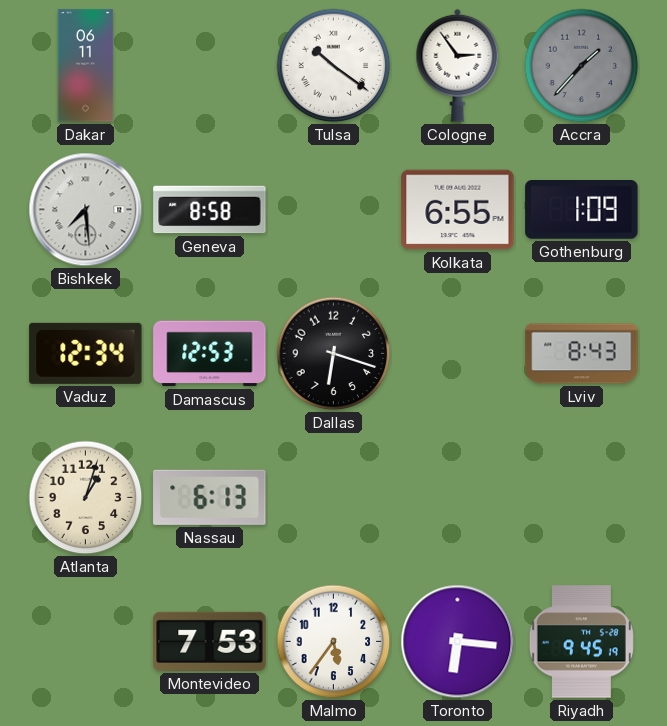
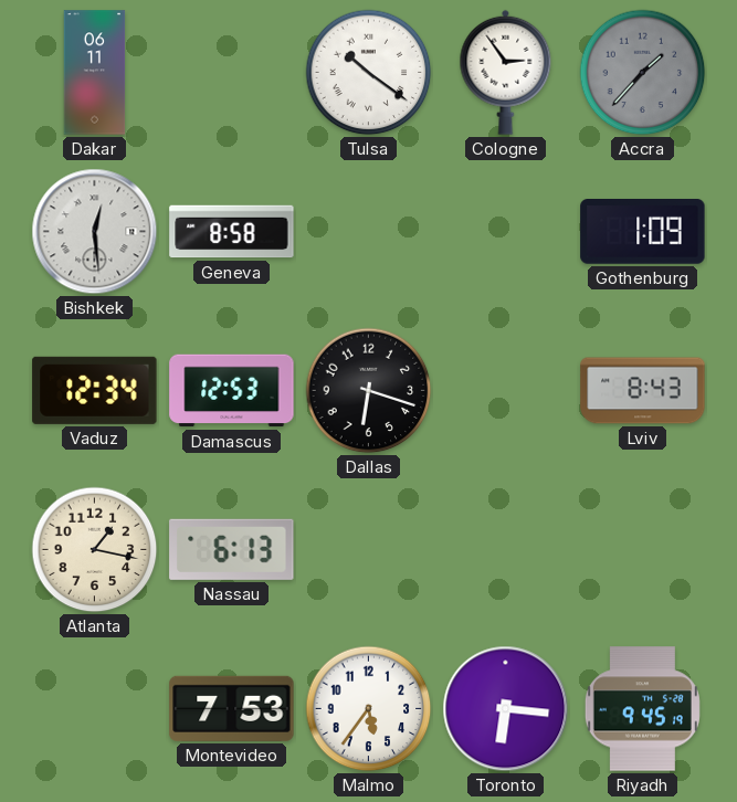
Bishkek: 7:29 -> 12:29 (95, 232)
Kolkata: 6:55 -> none (458, 210)
Atlanta: 1:03 -> 1:17 (95, 550)
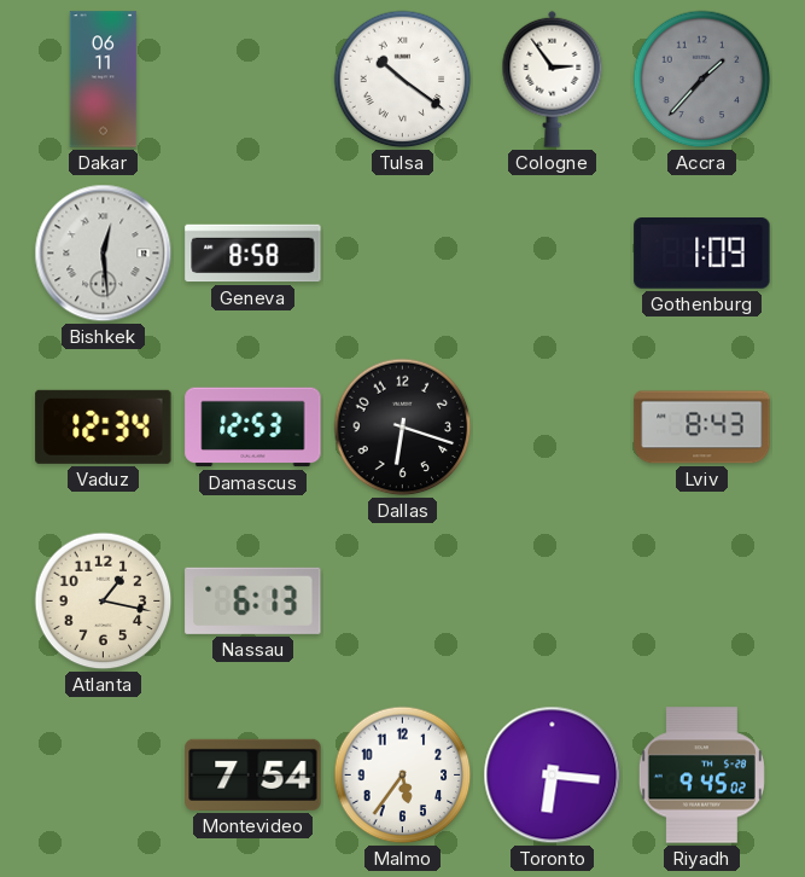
Montevideo: 7:53 -> 7:54 (253, 774)
Riyadh: 9:45:19 -> 9:45:02 (701, 776)
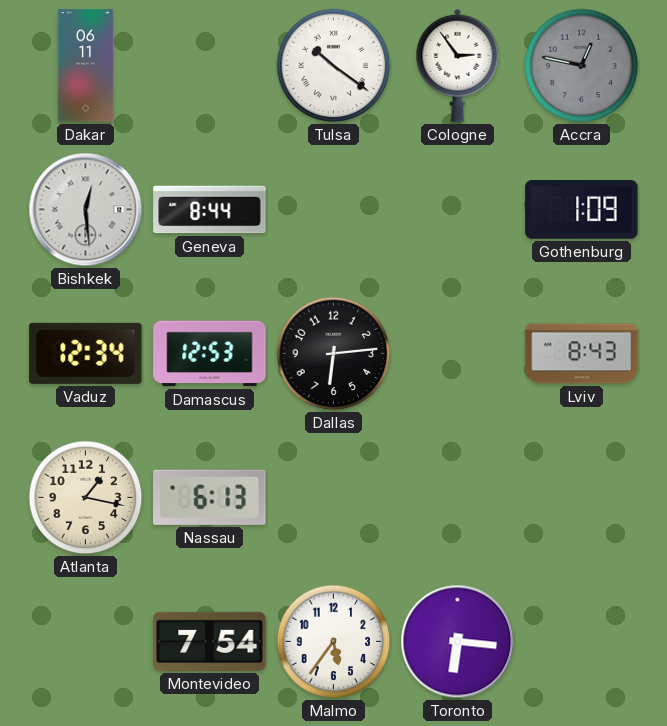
Accra: 1:37 -> 12:47 (582, 66)
Geneva: 8:58 -> 8:44 (210, 210)
Dallas: 6:18 -> 6:14 (334, 354)
Riyadh: 9:45 -> none (701, 776)
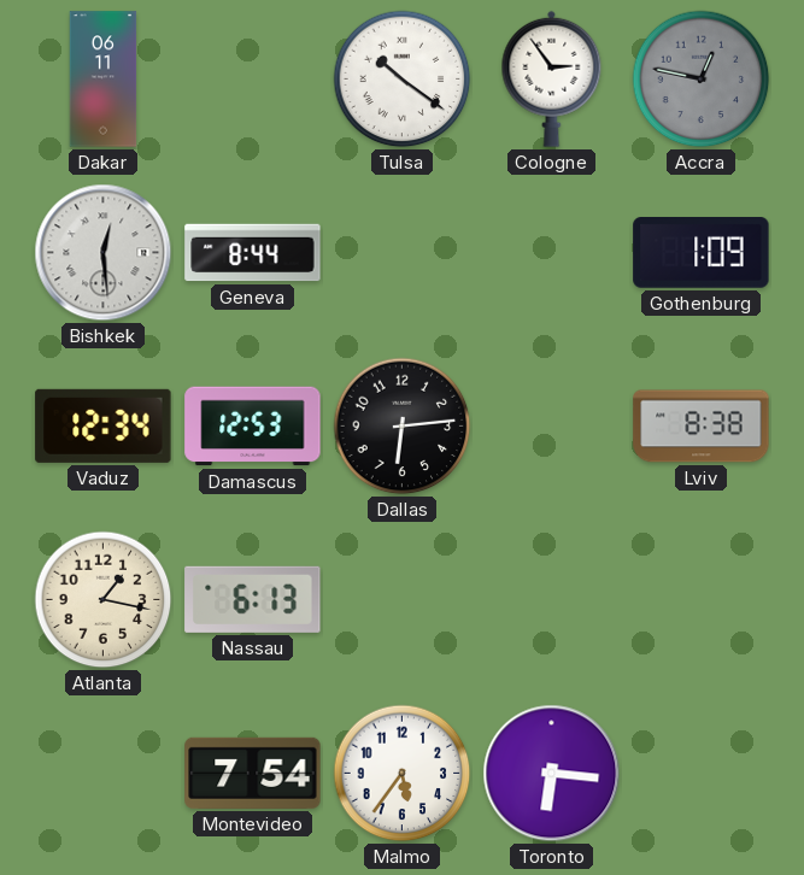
Lviv: 8:43 -> 8:38 (702, 427)
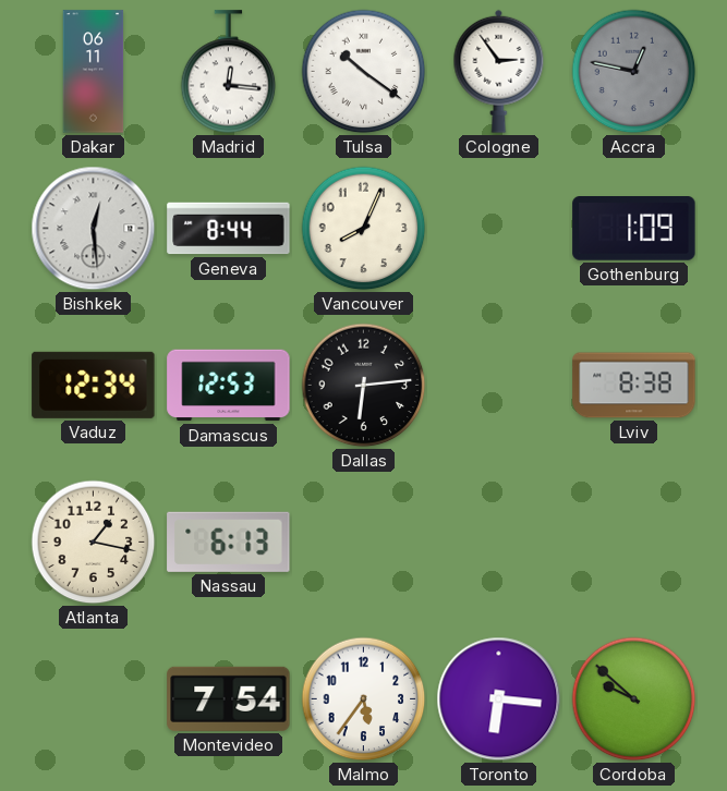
Madrid: none -> 12:16 (229, 72)
Vancouver: none -> 8:04 (364, 229)
Cordoba: none -> 9:52 (634, 699)
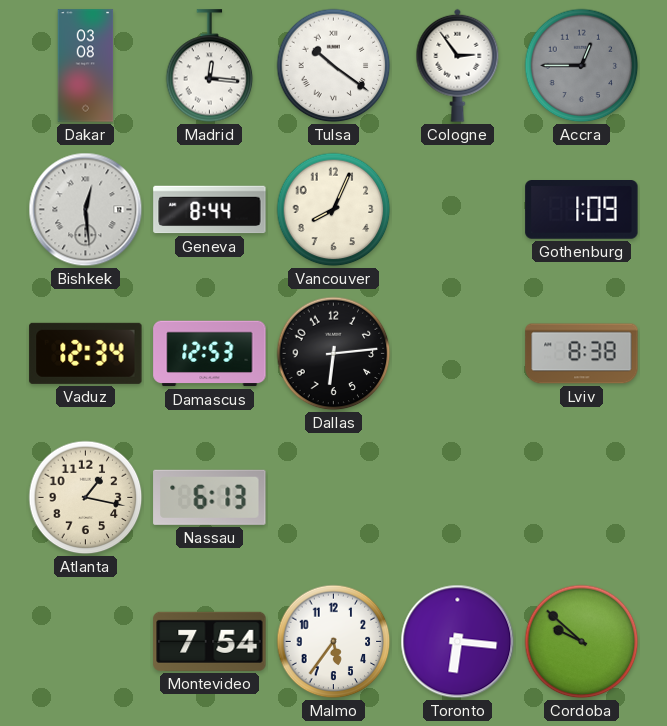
Dakar: 06:11 -> 03:08 (86, 66)
Accra: 12:47 -> 12:45 (582, 66)
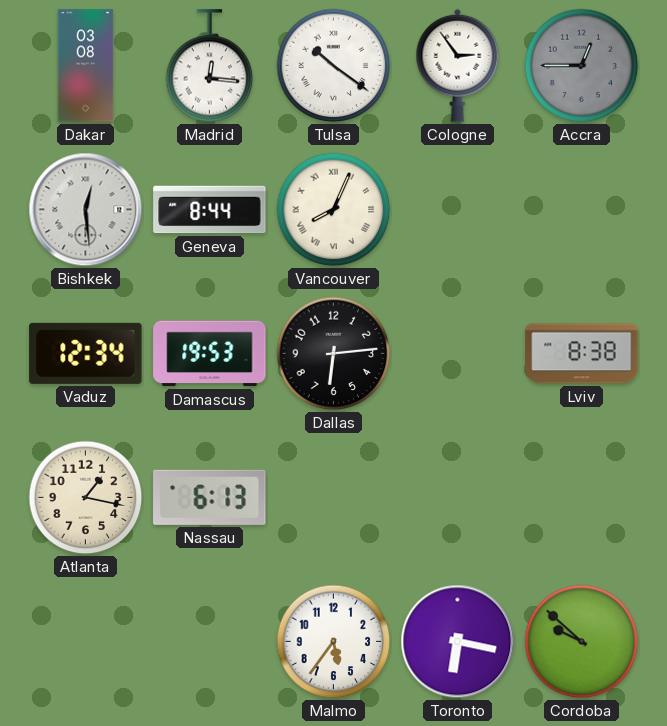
Vancouver numerals: Arabic -> Roman (334, 210)
Gothenburg: 1:09 -> none (582, 210)
Damascus: 12:53 -> 19:53 (210, 354)
Montevideo: 7:54 -> none (210, 641)
Toronto: 6:16 -> 6:17 (458, 642)
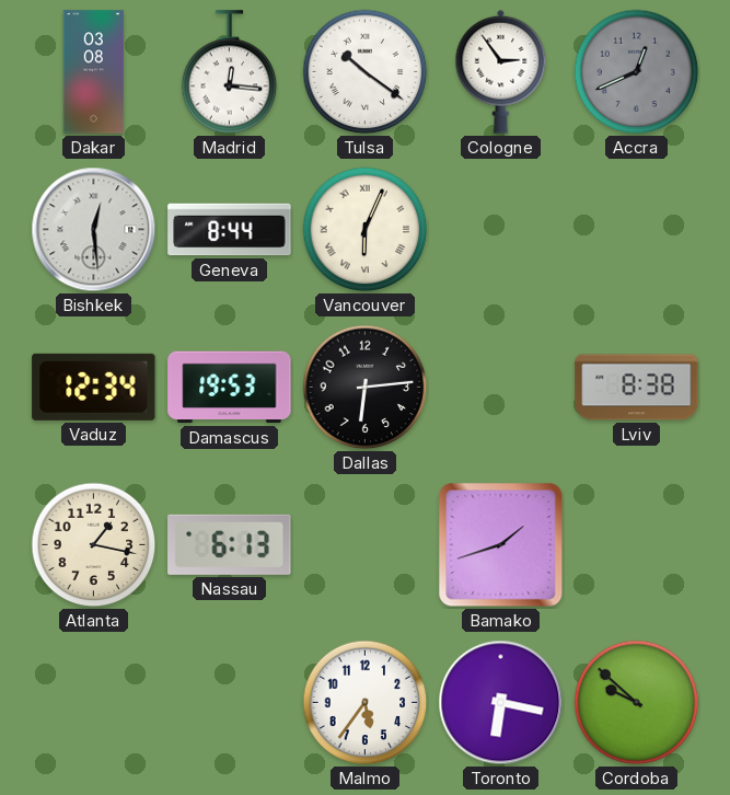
Accra: 12:45 -> 12:41 (637, 72)
Vancouver: 8:04 -> 6:04 (366, 230)
Bamako: none -> 1:42 (501, 545)
